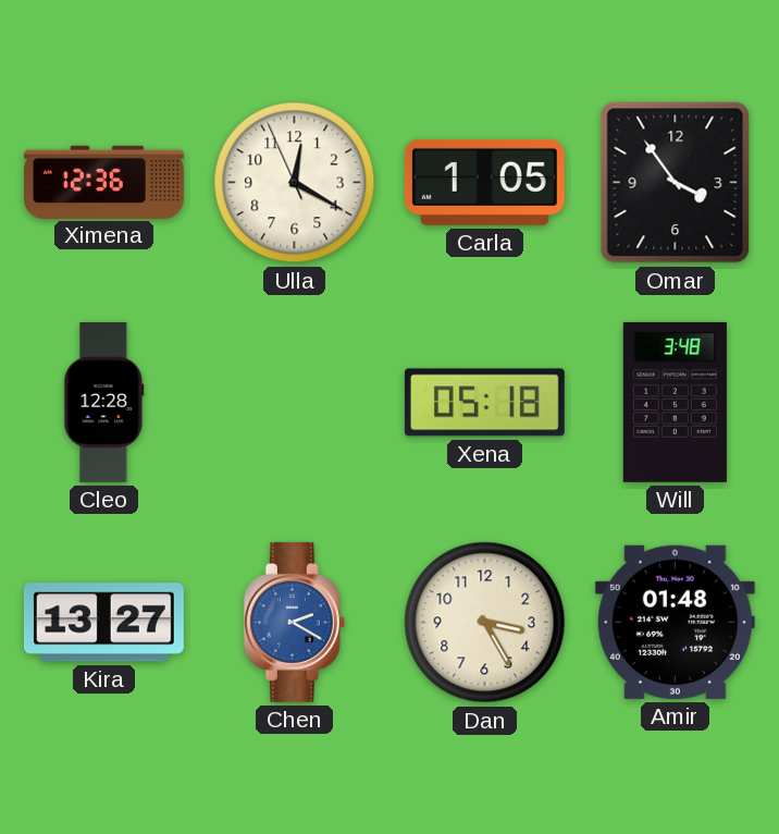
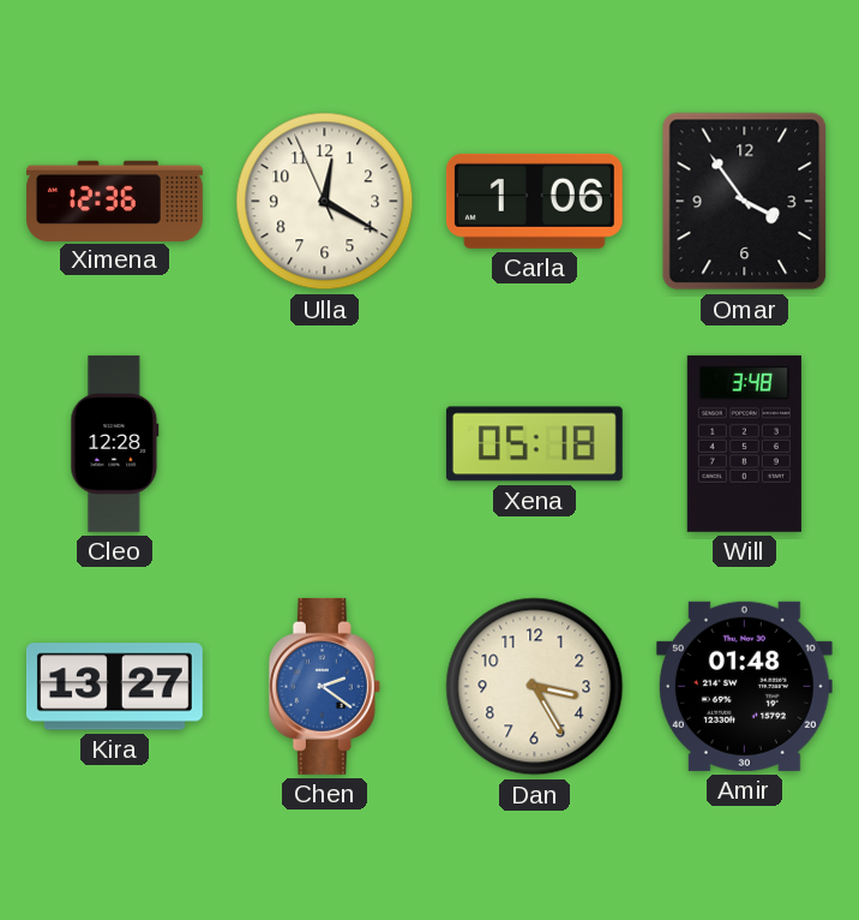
Carla: 1:05 -> 1:06 (534, 201)
Chen: 2:20 -> 2:21 (324, 686)
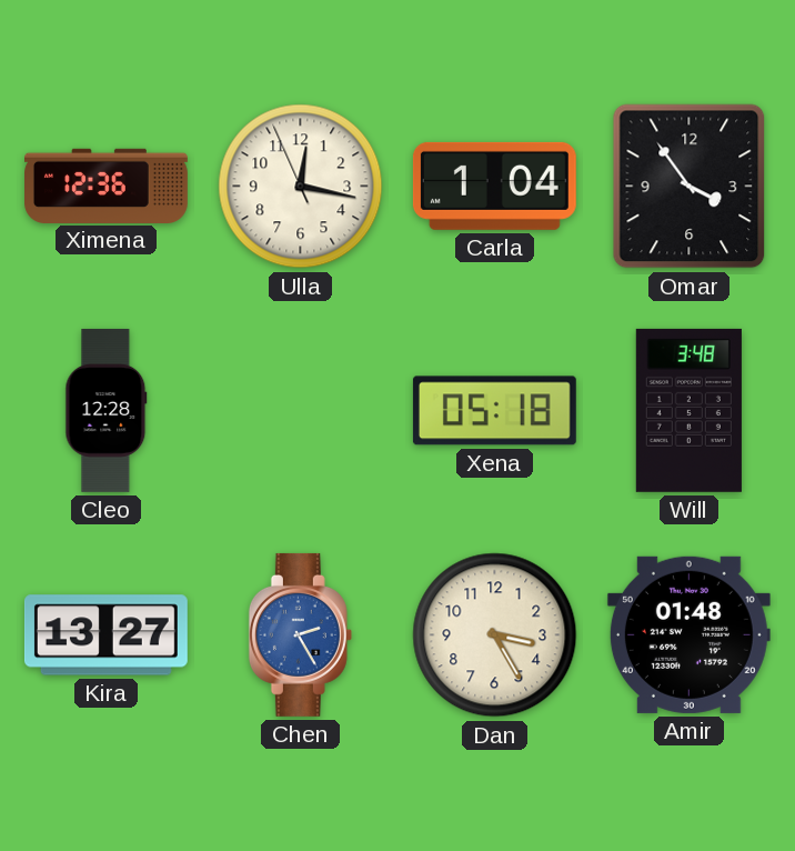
Ulla: 12:19 -> 12:16 (301, 187)
Carla: 1:06 -> 1:04 (494, 186)
Chen: 2:21 -> 2:25 (300, 634)
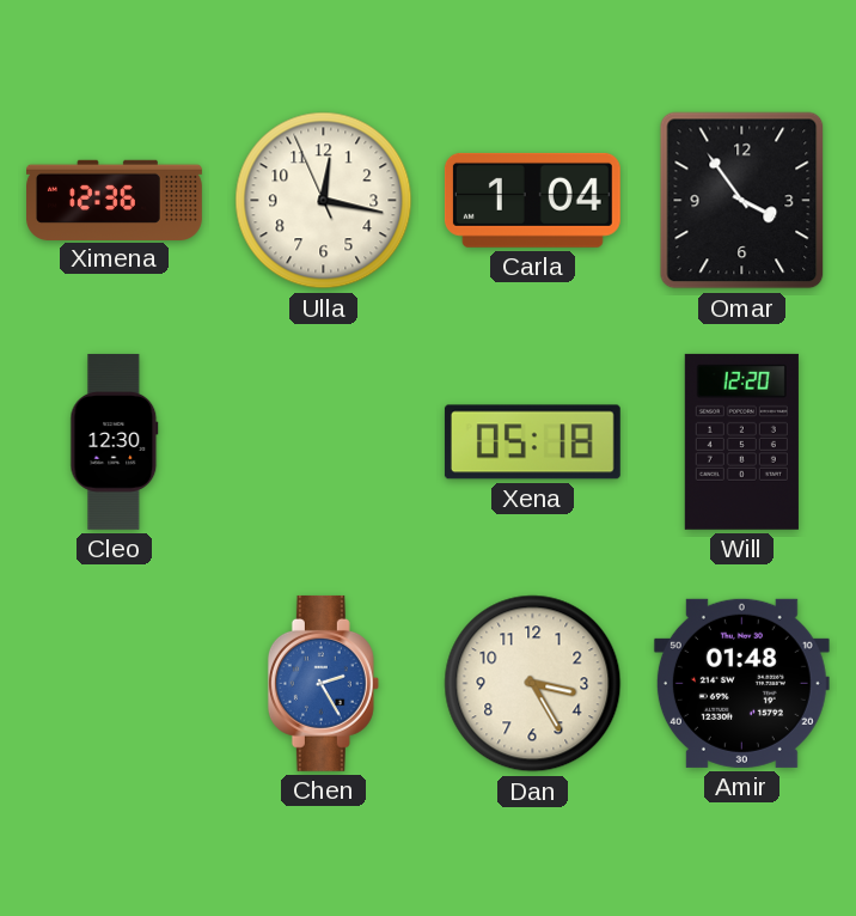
Cleo: 12:28 -> 12:30 (115, 441)
Will: 3:48 -> 12:20 (741, 441)
Kira: 13:27 -> none (105, 635)
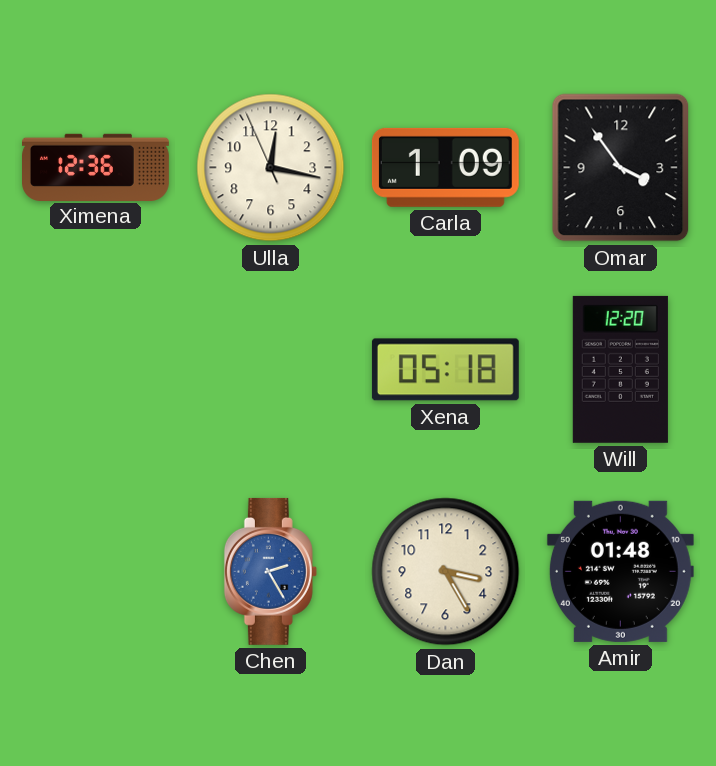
Carla: 1:04 -> 1:09 (445, 167)
Cleo: 12:30 -> none (115, 441)
